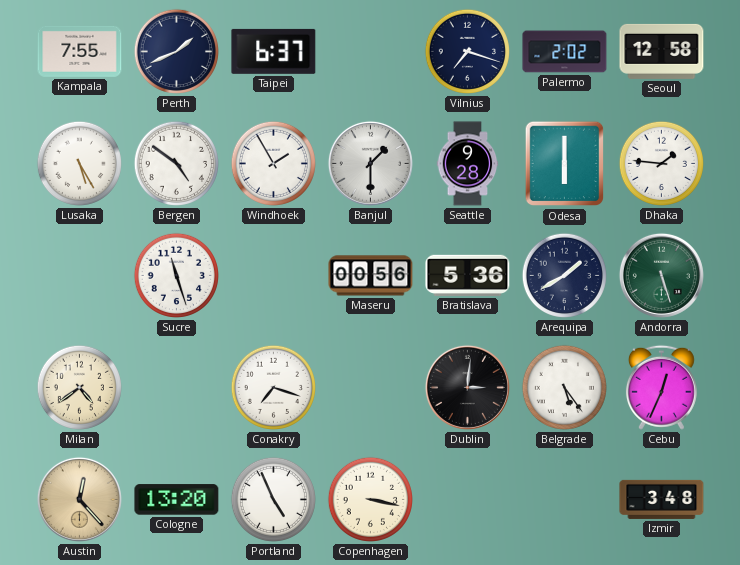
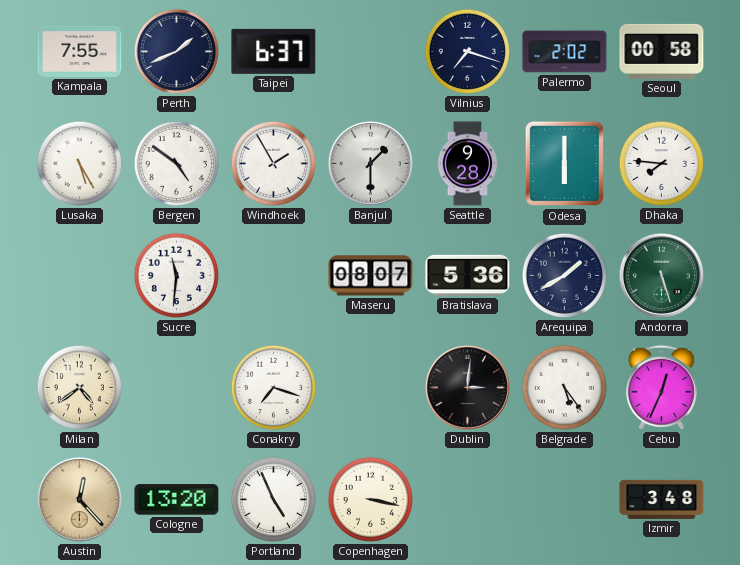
Seoul: 12:58 -> 00:58 (662, 51)
Dhaka: 1:46 -> 7:46 (661, 163)
Sucre: 11:27 -> 11:31 (176, 275)
Maseru: 00:56 -> 08:07 (371, 276)
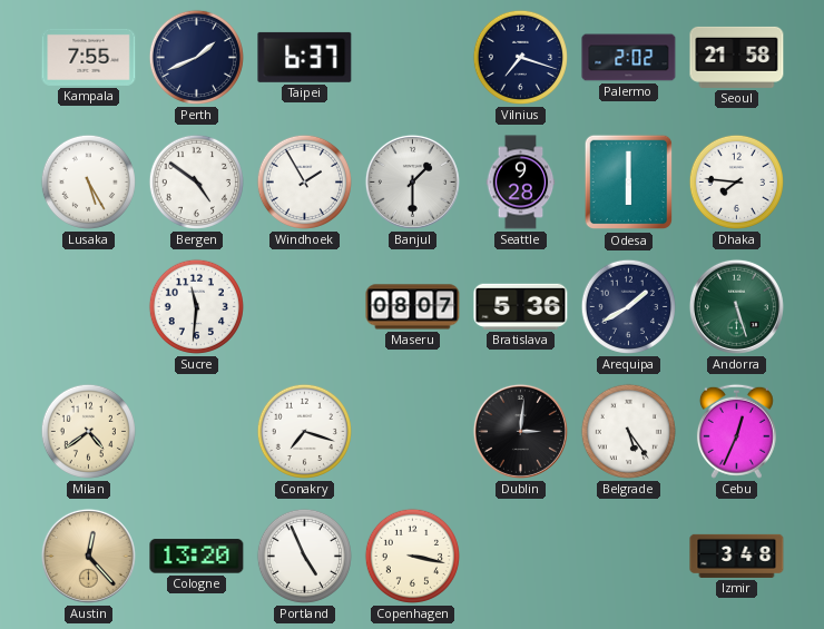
Seoul: 00:58 -> 21:58 (737, 57)
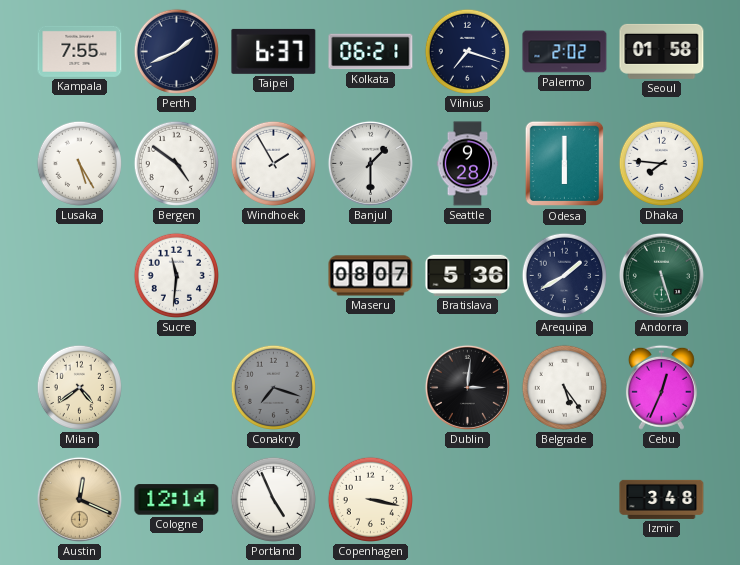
Kolkata: none -> 06:21 (371, 52)
Seoul: 21:58 -> 01:58 (662, 51)
Conakry dial: white -> grey (273, 387)
Austin: 12:23 -> 12:19 (79, 499)
Cologne: 13:20 -> 12:14 (177, 500)
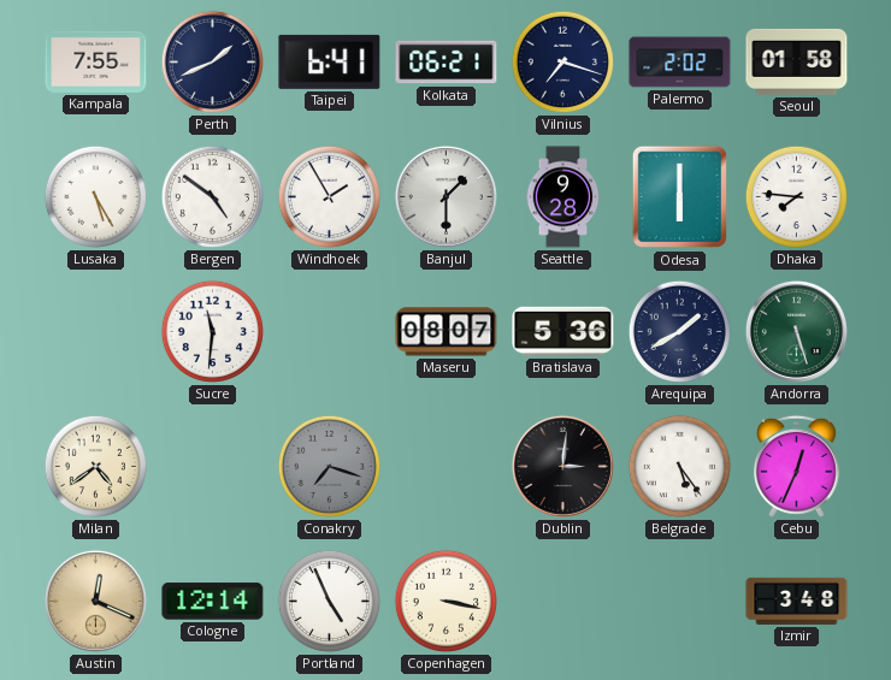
Taipei: 6:37 -> 6:41 (330, 61)
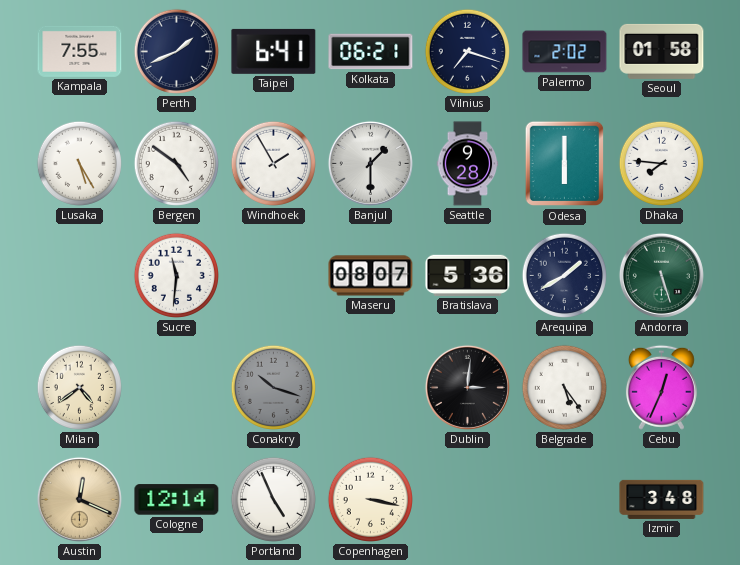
Conakry: 7:18 -> 10:18 (273, 387)
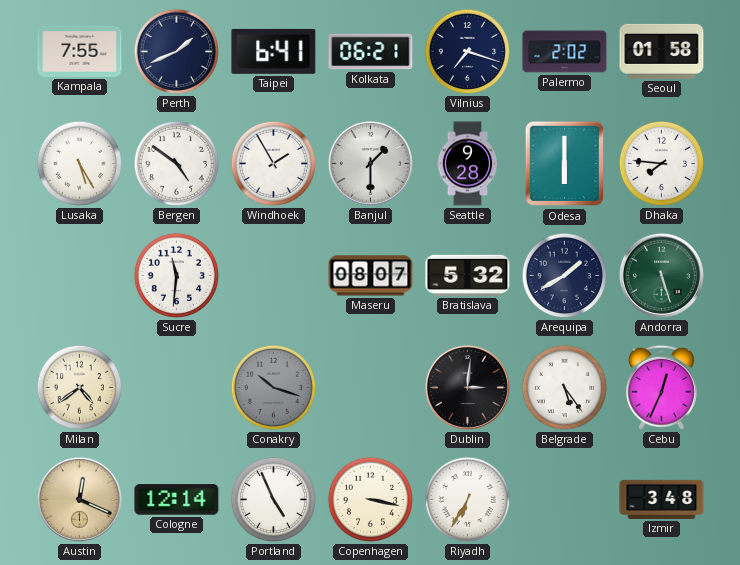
Bratislava: 5:36 -> 5:32 (468, 275)
Riyadh: none -> 6:35 (467, 499)
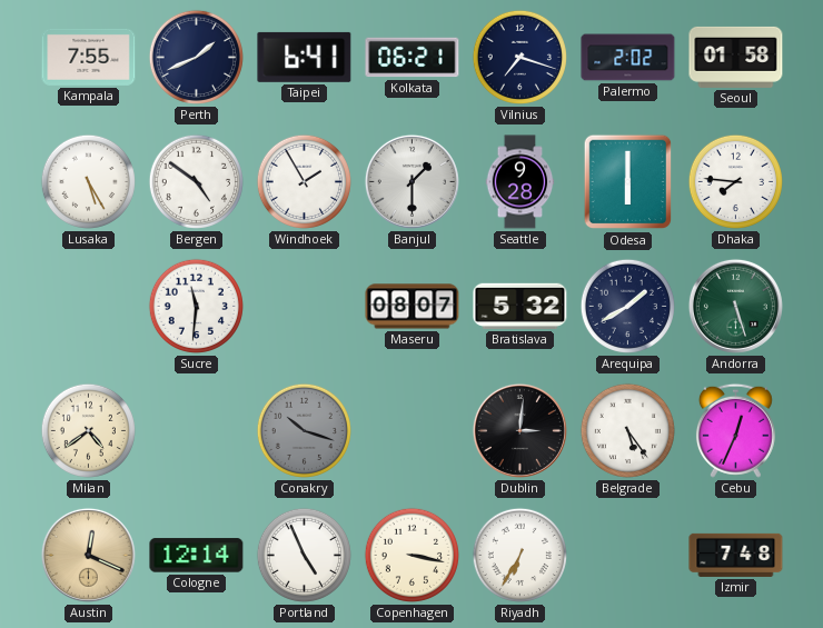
Izmir: 3:48 -> 7:48 (736, 555)
